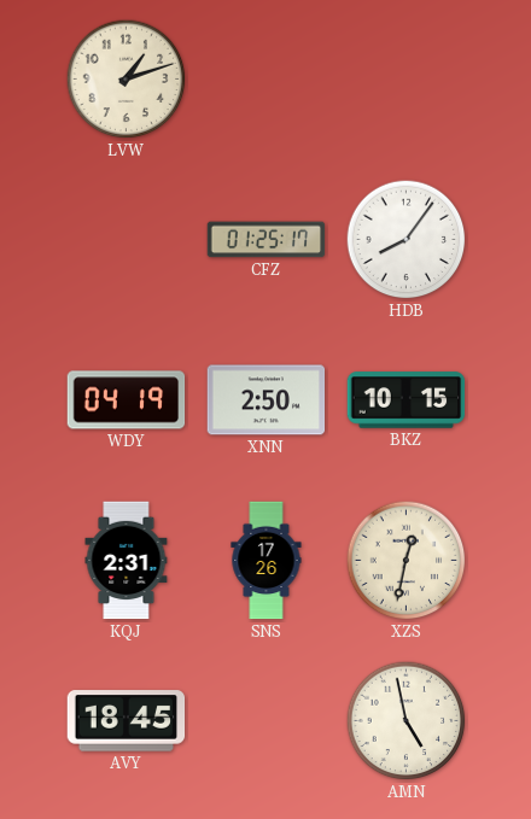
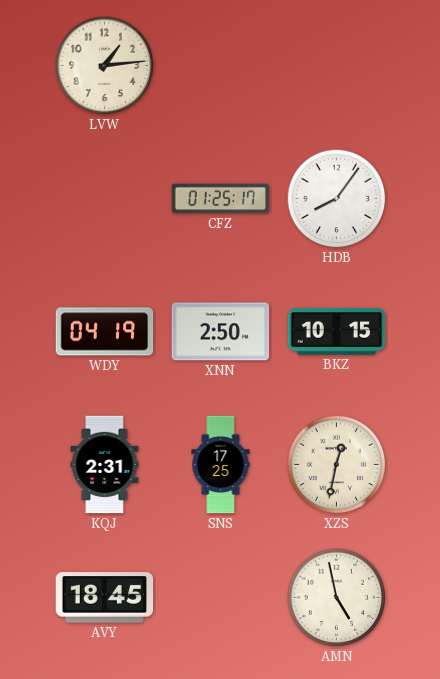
LVW: 1:12 -> 1:14 (105, 66)
SNS: 17:26 -> 17:25 (221, 465)
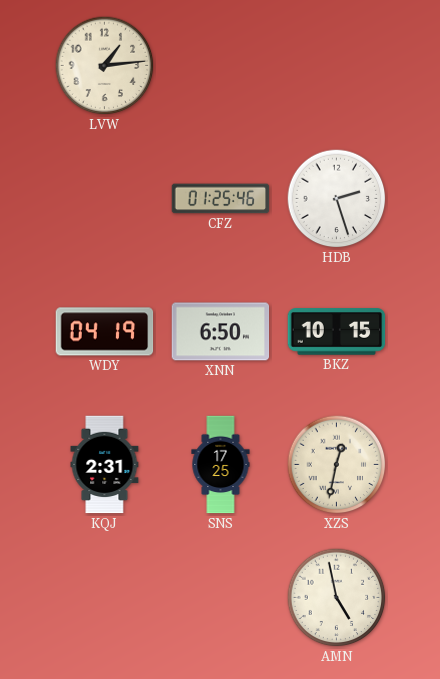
CFZ: 01:25:17 -> 01:25:46 (221, 199)
HDB: 8:06 -> 2:27 (337, 199)
XNN: 2:50 -> 6:50 (221, 332)
AVY: 18:45 -> none (105, 598)
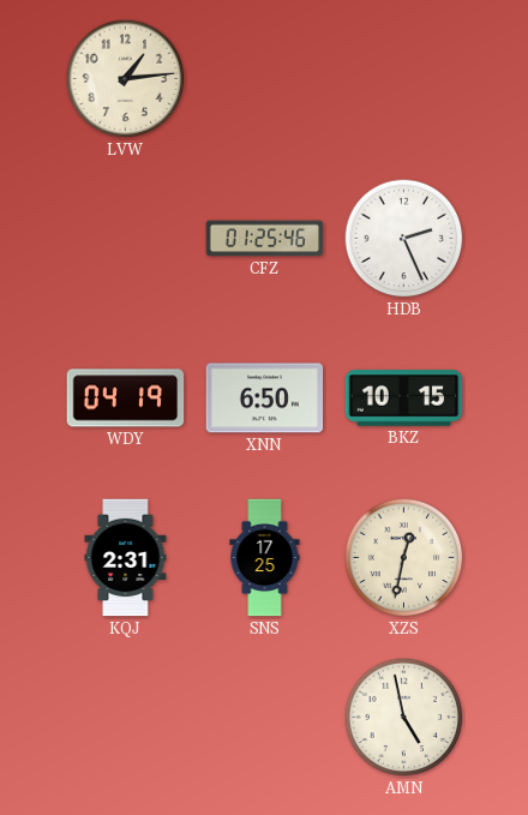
HDB: 2:27 -> 2:26 (404, 239)
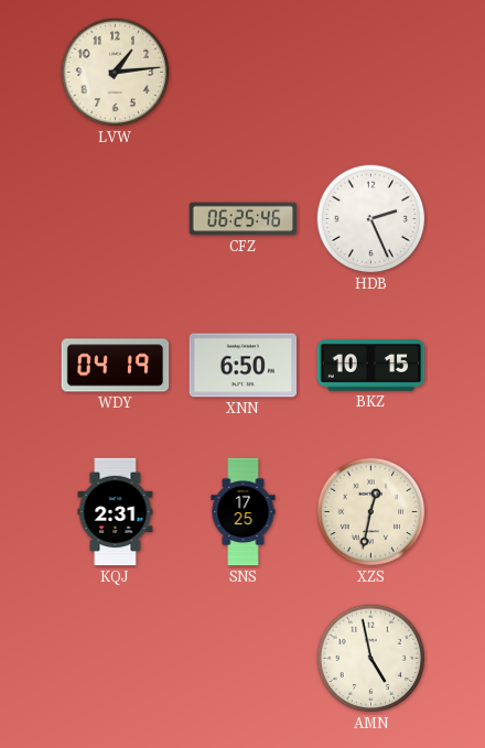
CFZ: 01:25 -> 06:25 (244, 219)
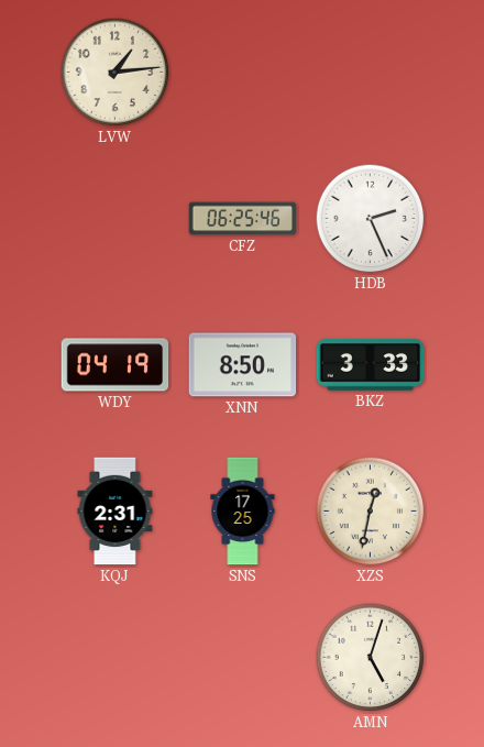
XNN: 6:50 -> 8:50 (243, 365)
BKZ: 10:15 -> 3:33 (371, 365)
AMN: 4:58 -> 5:03 (371, 658)
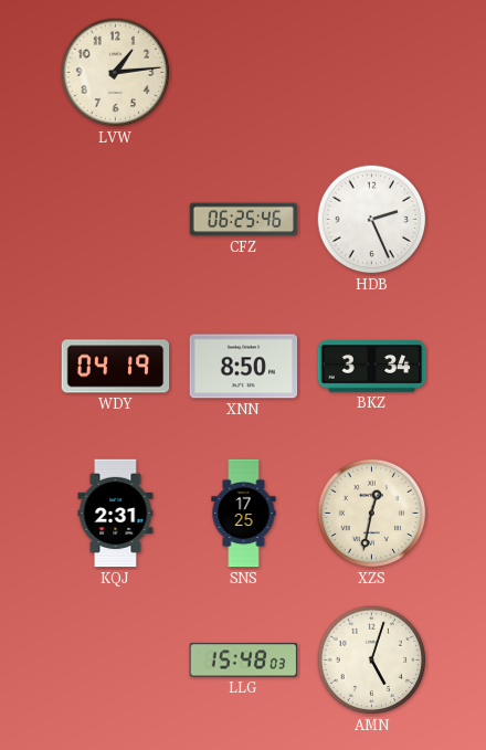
BKZ: 3:33 -> 3:34 (372, 367)
LLG: none -> 15:48 (244, 661)
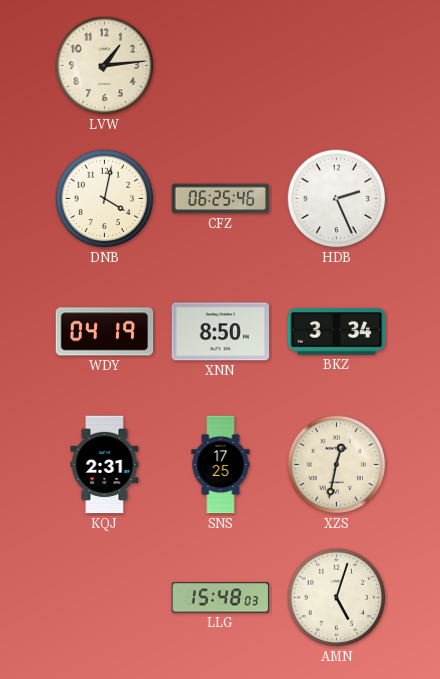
DNB: none -> 4:02 (105, 199)
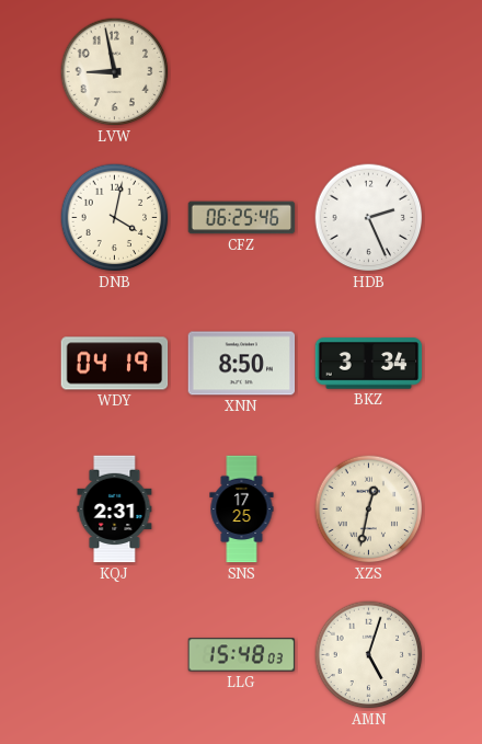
LVW: 1:14 -> 8:58 (115, 72)
